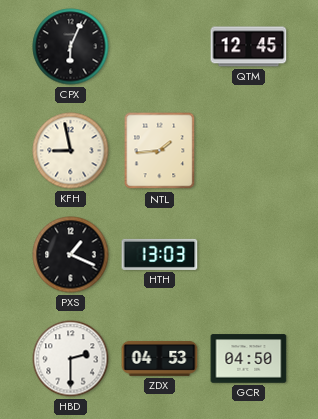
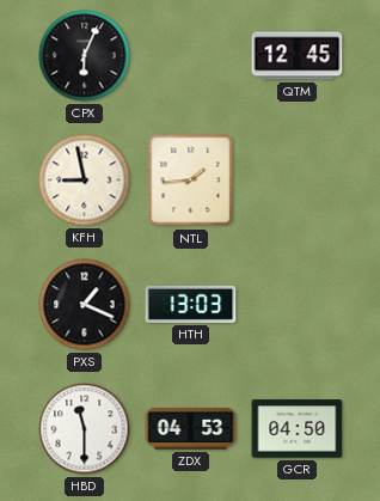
HBD: 2:30 -> 11:30 (85, 429)
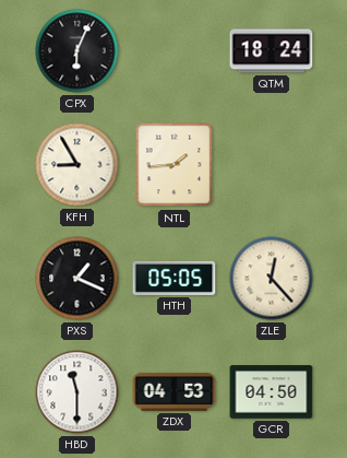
QTM: 12:45 -> 18:24 (272, 51)
KFH: 8:58 -> 8:55 (77, 165)
HTH: 13:03 -> 05:05 (175, 278)
ZLE: none -> 12:23 (272, 279)
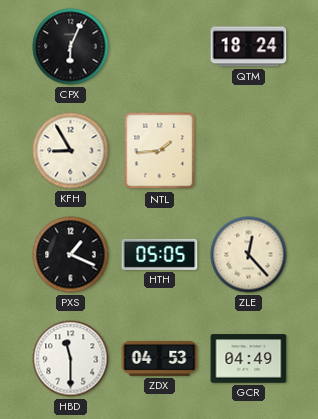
GCR: 04:50 -> 04:49 (249, 359)
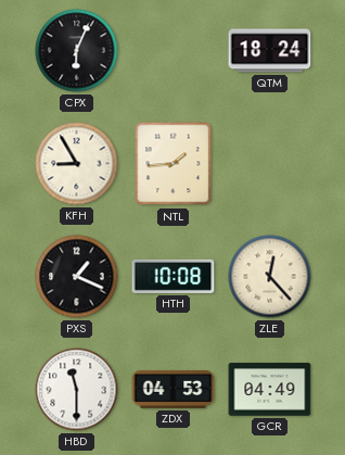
HTH: 05:05 -> 10:08 (174, 276)
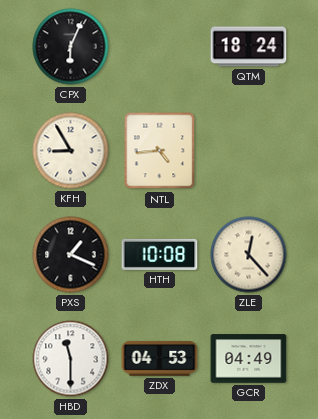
NTL: 1:44 -> 4:44 (160, 151)
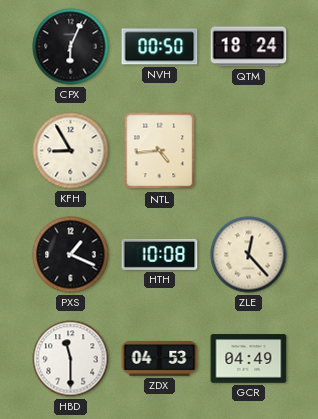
NVH: none -> 00:50 (160, 47)
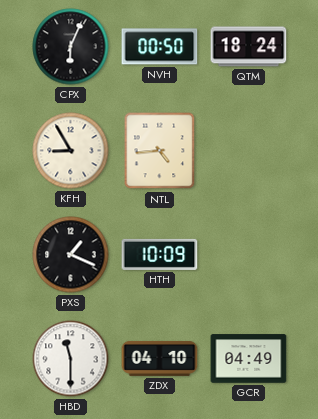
HTH: 10:08 -> 10:09 (160, 254)
ZLE: 12:23 -> none (249, 255)
ZDX: 04:53 -> 04:10 (160, 358)
